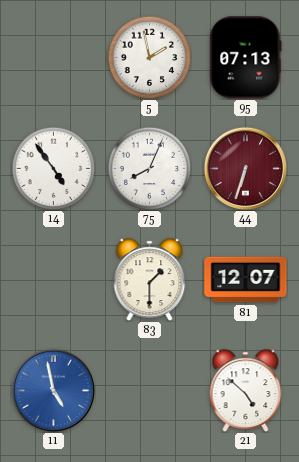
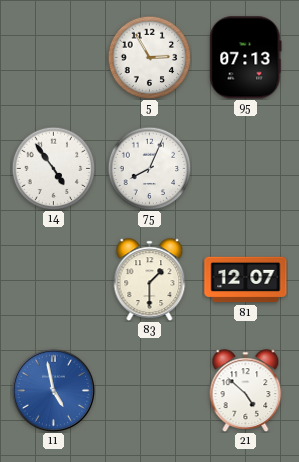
5: 1:58 -> 2:55 (149, 57)
44: 6:33 -> none (245, 168)
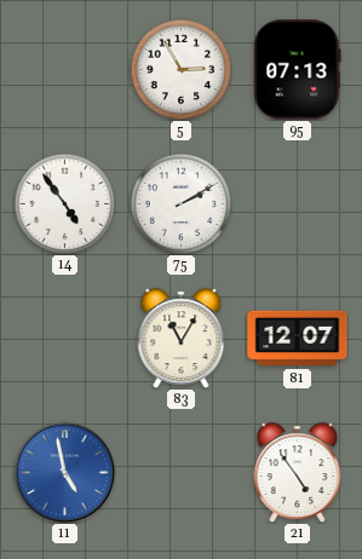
75: 8:04 -> 2:10 (180, 203)
83: 1:30 -> 11:05 (182, 339)
21: 4:52 -> 4:54 (298, 473)
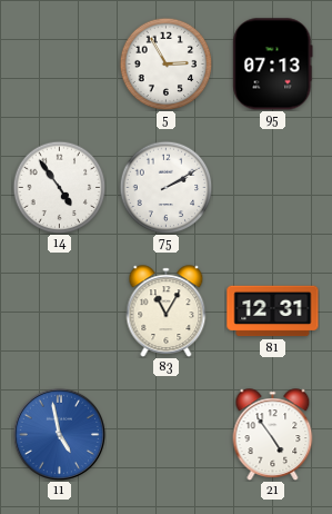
81: 12:07 -> 12:31 (273, 312)
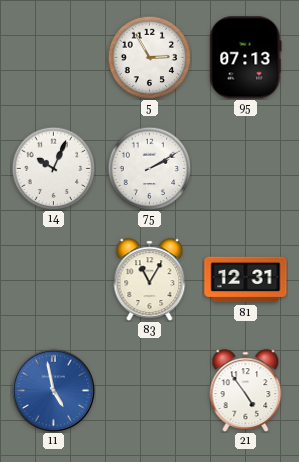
14: 4:54 -> 10:04 (53, 168)
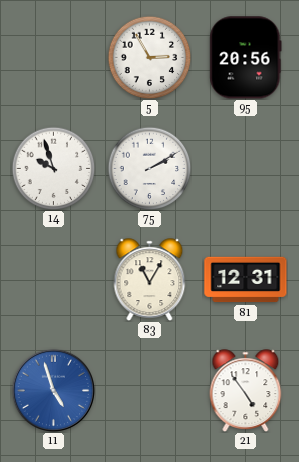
95: 07:13 -> 20:56 (246, 58)
14: 10:04 -> 9:57 (53, 168)
11: 4:58 -> 4:57 (53, 390)
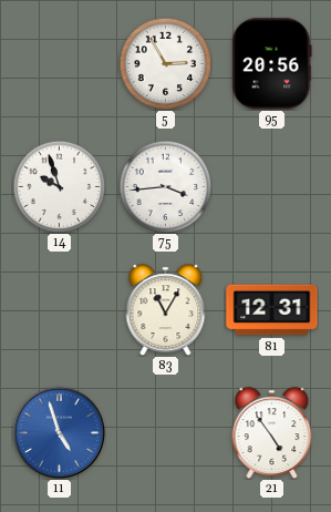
75: 2:10 -> 3:44 (165, 186)
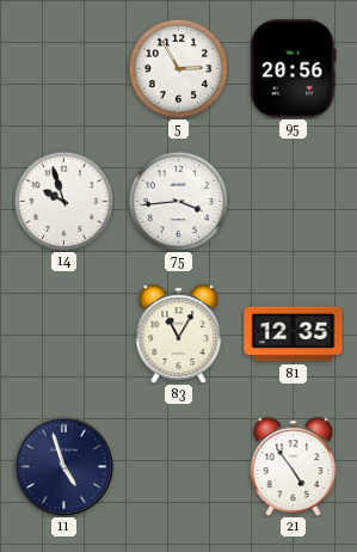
81: 12:31 -> 12:35 (294, 335)
11 dial: blue -> navy (63, 466)
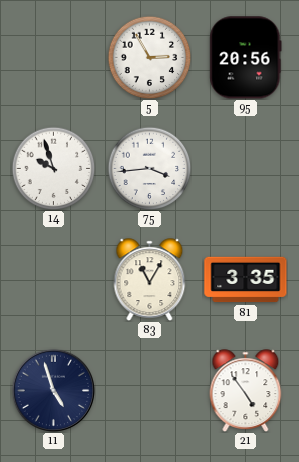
81: 12:35 -> 3:35 (246, 280)
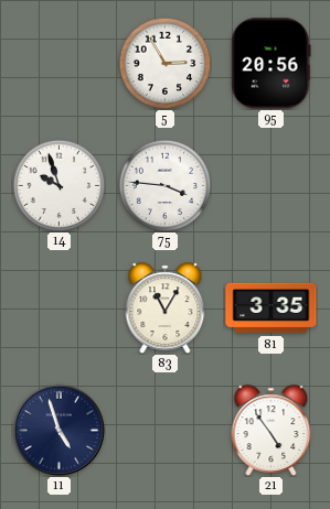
75: 3:44 -> 3:46 (164, 185)
